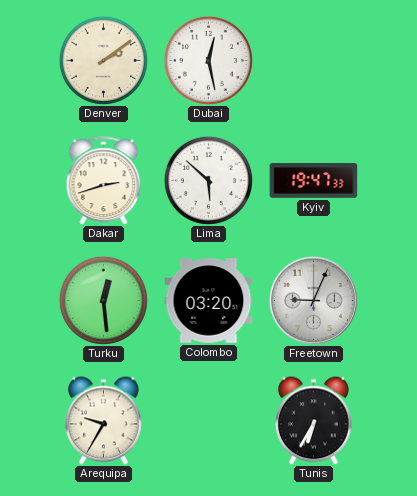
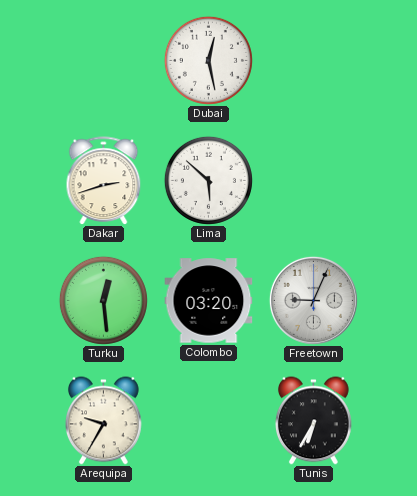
Denver: 2:09 -> none (103, 60)
Kyiv: 19:47 -> none (314, 181)
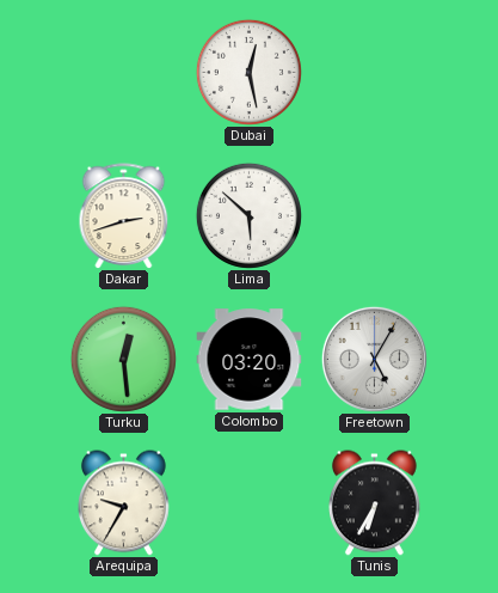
Freetown: 9:04 -> 5:05 (374, 359)
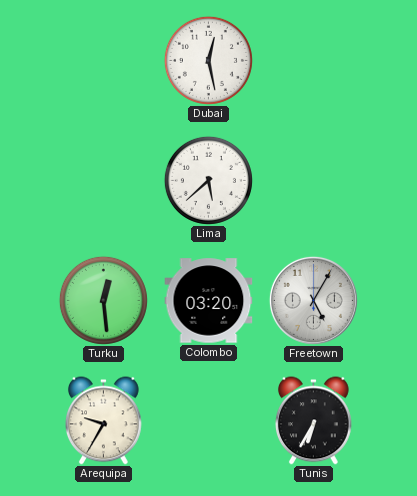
Dakar: 2:42 -> none (124, 216)
Lima: 5:52 -> 5:38 (208, 180)
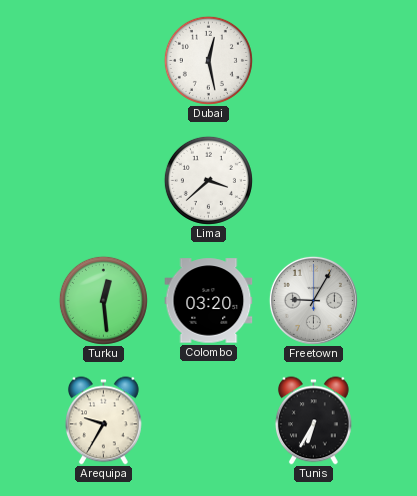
Lima: 5:38 -> 3:38 (208, 180)
Freetown: 5:05 -> 9:05 (313, 300)
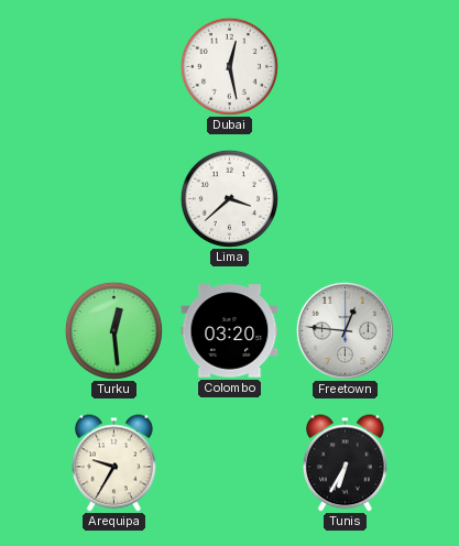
Freetown: 9:05 -> 12:46 (345, 330)
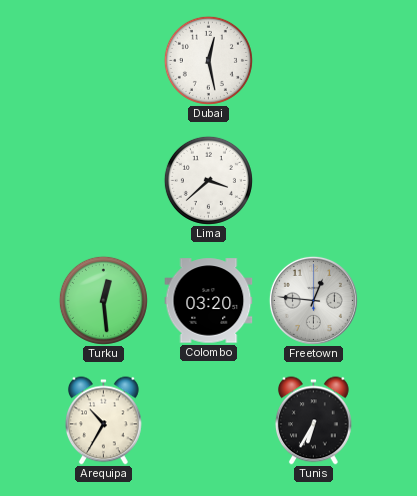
Arequipa: 9:35 -> 10:35 (104, 421)
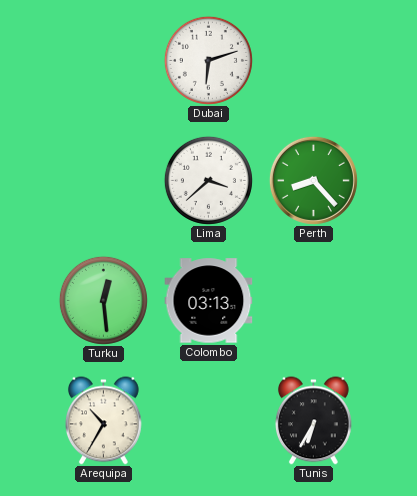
Dubai: 12:28 -> 6:12 (208, 60)
Perth: none -> 8:23 (313, 180)
Colombo: 03:20 -> 03:13 (209, 301)
Freetown: 12:46 -> none (313, 300)
